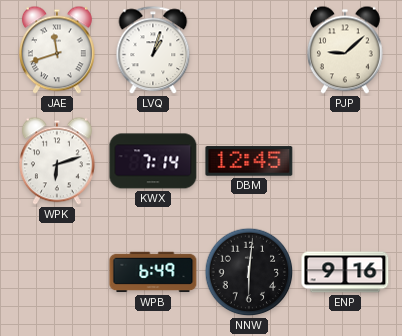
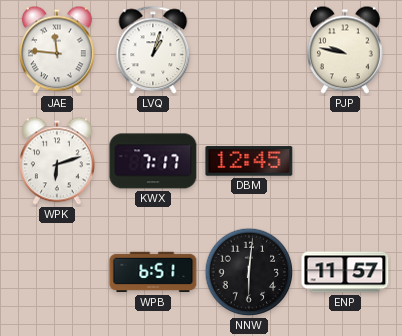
JAE: 11:42 -> 11:46 (57, 50)
PJP: 9:08 -> 9:47 (345, 50)
KWX: 7:14 -> 7:17 (153, 161)
WPB: 6:49 -> 6:51 (153, 272)
ENP: 9:16 -> 11:57 (345, 272)
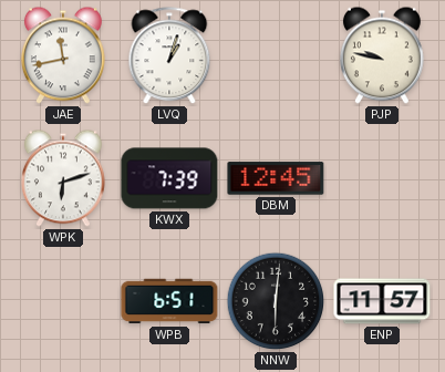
JAE: 11:46 -> 11:43 (63, 55)
KWX: 7:17 -> 7:39 (169, 178)
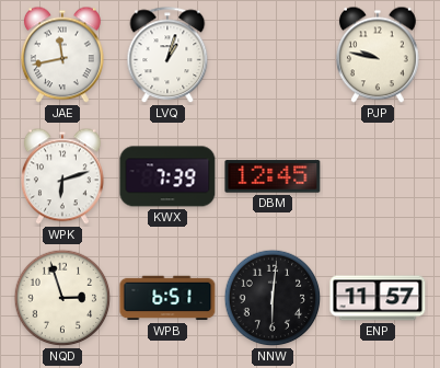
NQD: none -> 2:57 (62, 298)
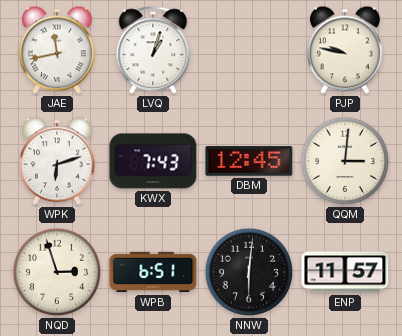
KWX: 7:39 -> 7:43 (153, 161)
QQM: none -> 3:01 (345, 161)
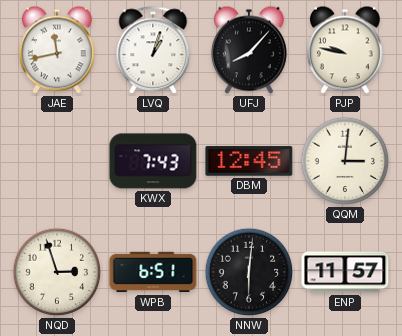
UFJ: none -> 8:07 (249, 50)
WPK: 6:12 -> none (57, 161)
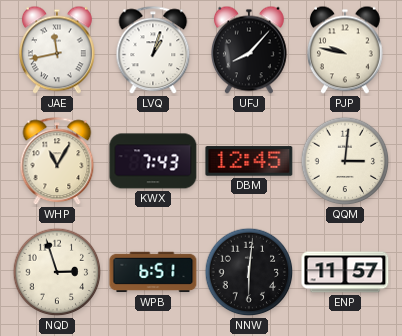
WHP: none -> 11:05 (57, 162)
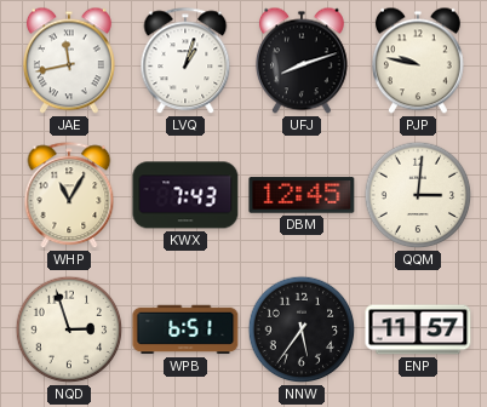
UFJ: 8:07 -> 8:12 (302, 61)
NNW: 6:01 -> 5:36 (302, 329)
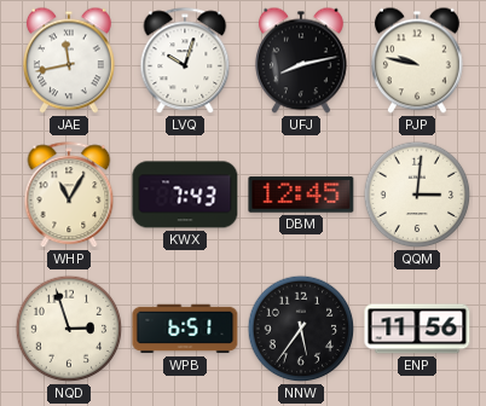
LVQ: 1:03 -> 10:03 (185, 62)
UFJ: 8:12 -> 8:13 (301, 60)
ENP: 11:57 -> 11:56 (417, 329)
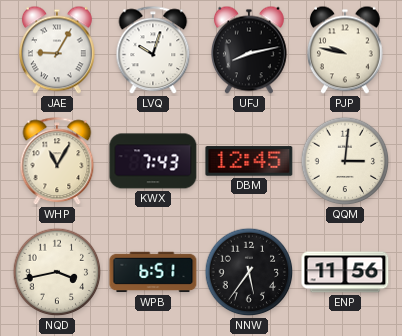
JAE: 11:43 -> 9:05 (57, 50)
NQD: 2:57 -> 3:43 (57, 272)
